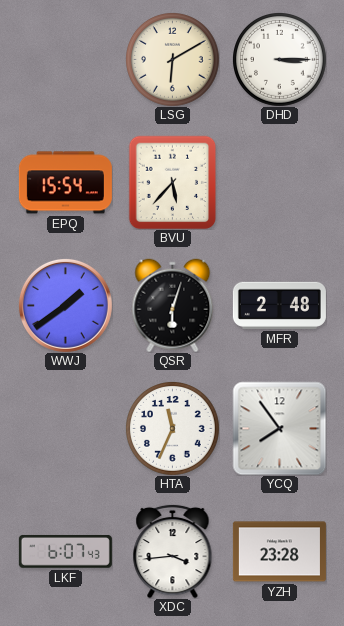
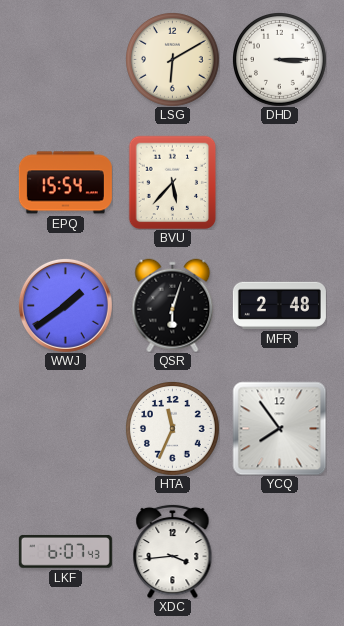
YZH: 23:28 -> none (279, 552)
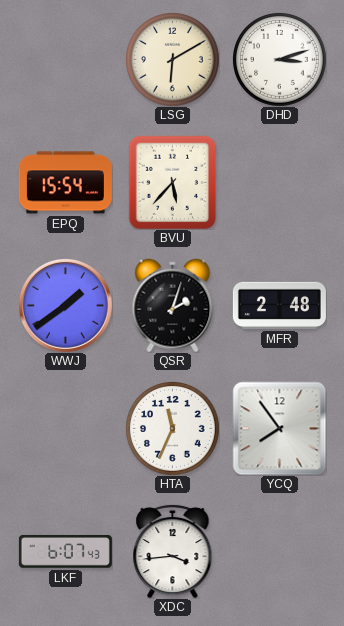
DHD: 3:15 -> 3:12 (280, 60)
QSR: 6:03 -> 2:03 (173, 305)
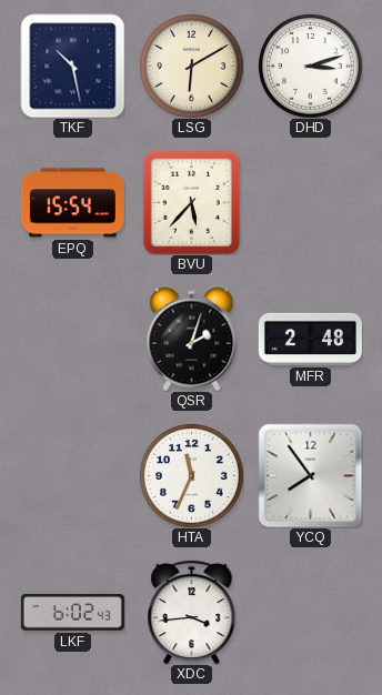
TKF: none -> 10:28 (72, 66)
WWJ: 1:39 -> none (65, 305)
LKF: 6:07 -> 6:02 (72, 612)
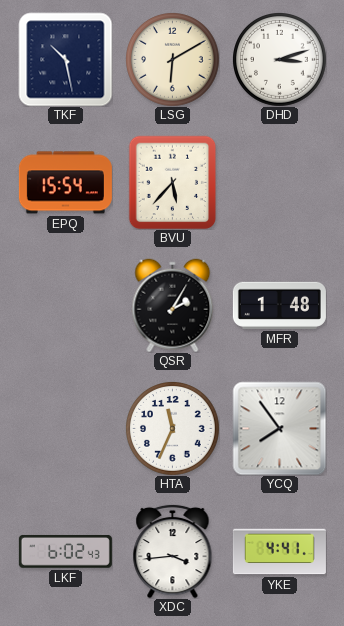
QSR: 2:03 -> 2:05 (173, 305)
MFR: 2:48 -> 1:48 (279, 305)
YKE: none -> 4:41 (279, 552)
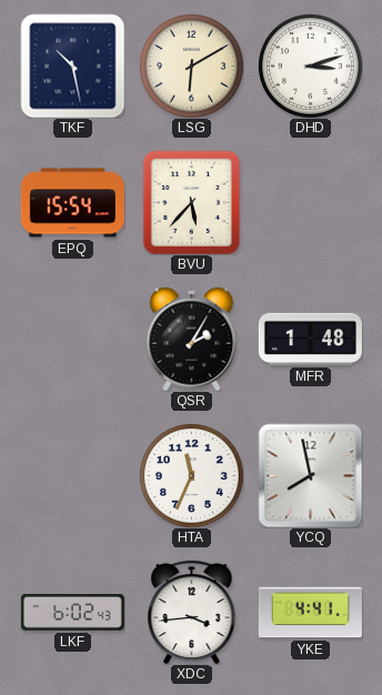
YCQ: 7:54 -> 7:58 (310, 475)
